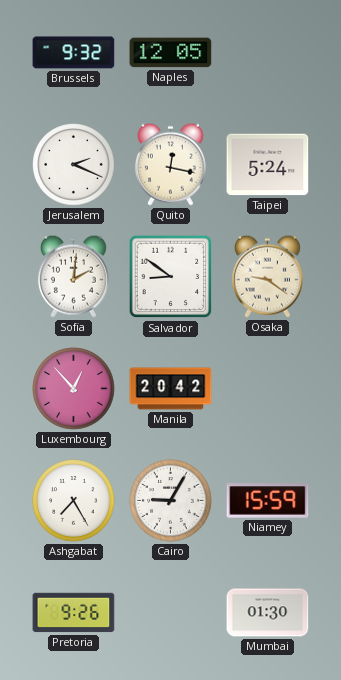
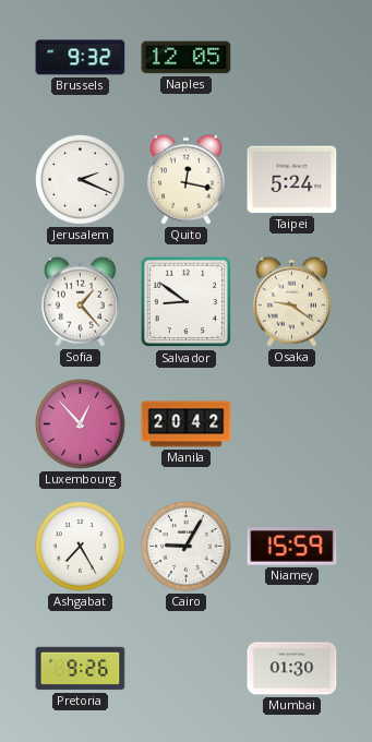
Sofia: 2:01 -> 1:23 (80, 301)
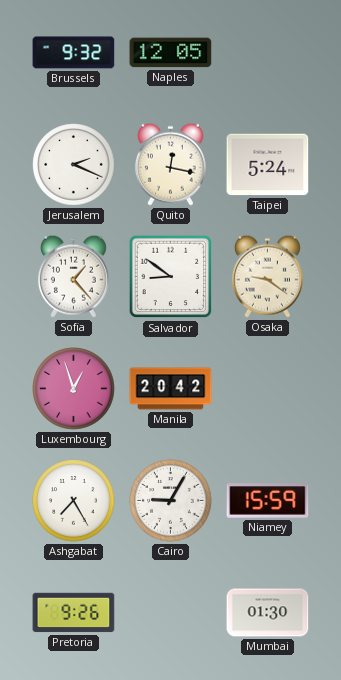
Luxembourg: 12:53 -> 12:57 (74, 389)
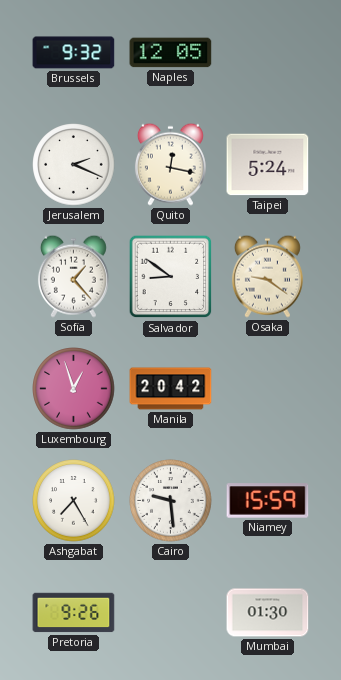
Cairo: 9:05 -> 9:29 (171, 501)
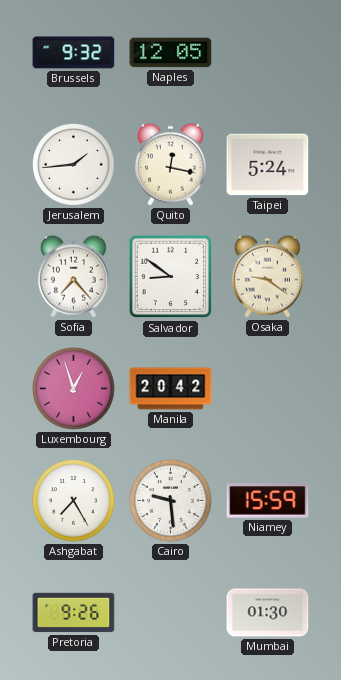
Jerusalem: 2:19 -> 1:44 (74, 165)
Sofia: 1:23 -> 7:23 (73, 276)
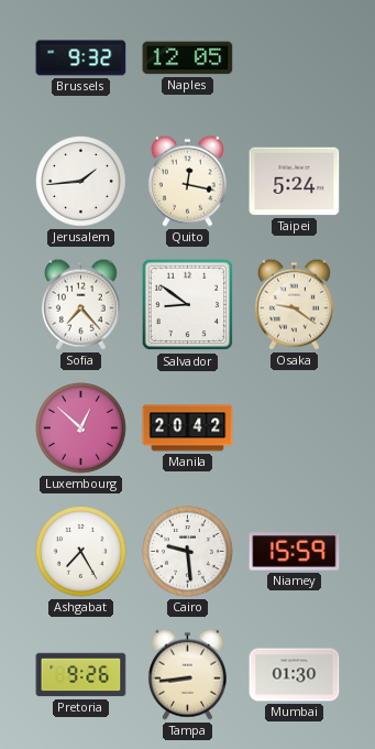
Luxembourg: 12:57 -> 12:52 (81, 428)
Tampa: none -> 8:44 (187, 674)
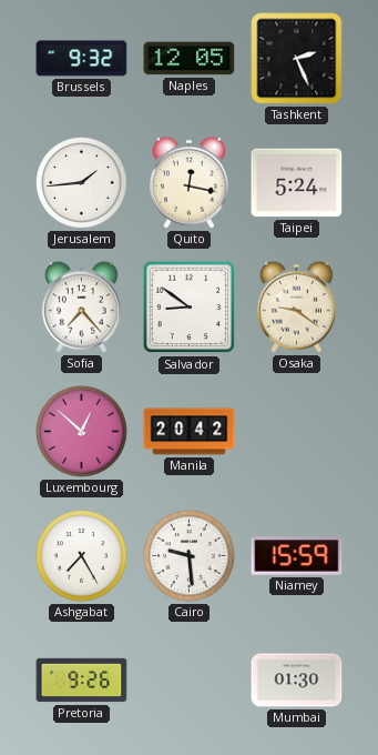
Tashkent: none -> 2:26 (297, 59)
Tampa: 8:44 -> none (187, 674)
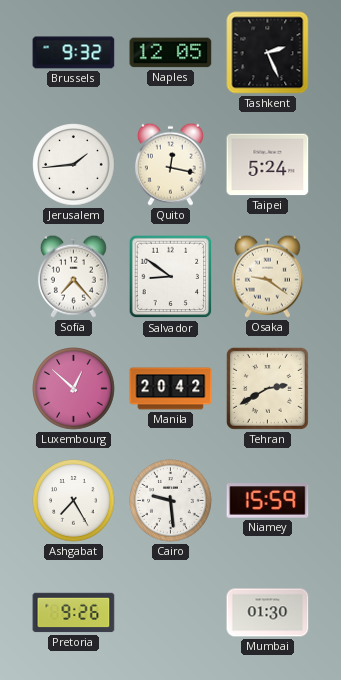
Tehran: none -> 2:40 (267, 388)
